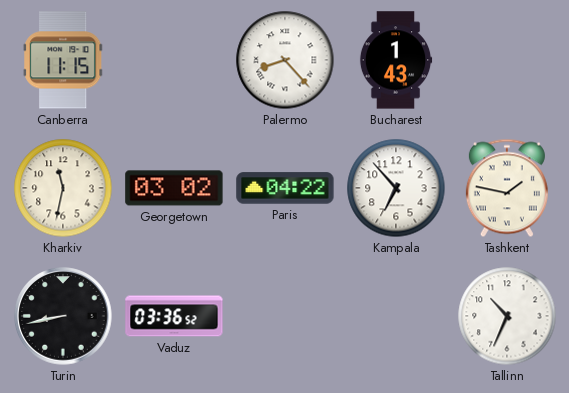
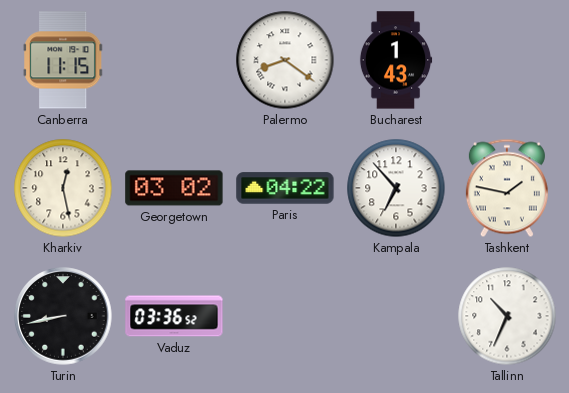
Palermo: 8:23 -> 8:21 (285, 60)
Kharkiv: 11:32 -> 12:28 (63, 188)
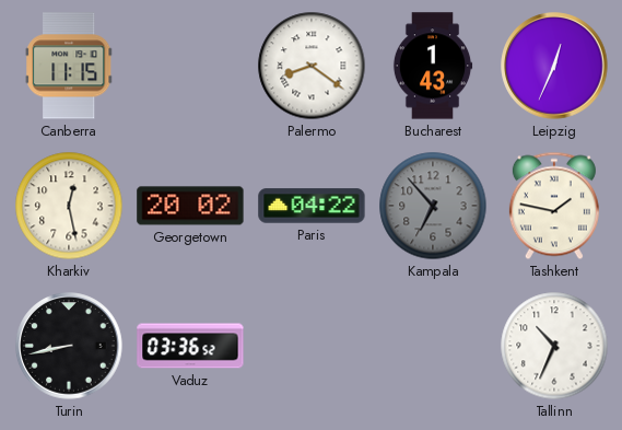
Leipzig: none -> 12:34 (554, 66)
Georgetown: 03:02 -> 20:02 (190, 206)
Kampala dial: white -> grey (433, 206)
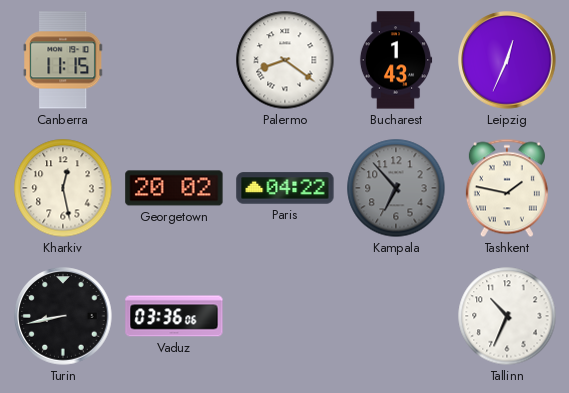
Vaduz: 03:36:52 -> 03:36:06 (174, 316)
